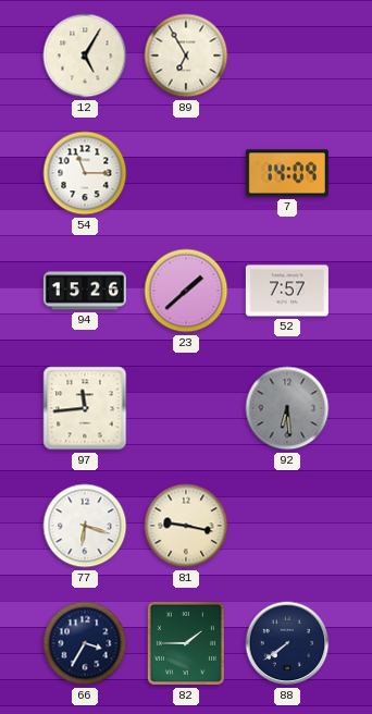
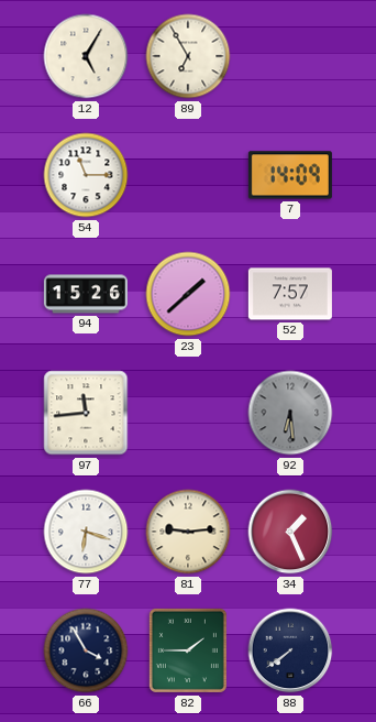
81: 9:17 -> 9:14 (188, 532)
34: none -> 1:26 (290, 532)
66: 3:35 -> 3:55 (86, 650)
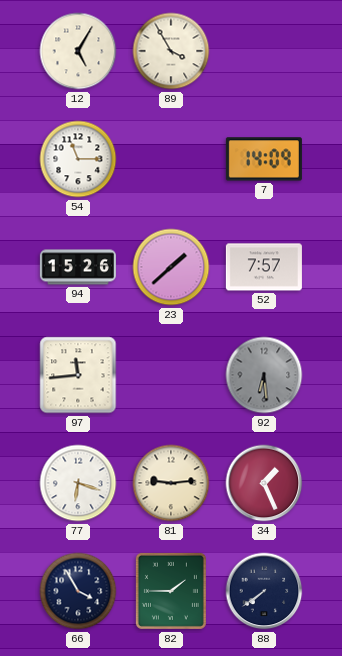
89: 6:55 -> 3:55 (171, 51)
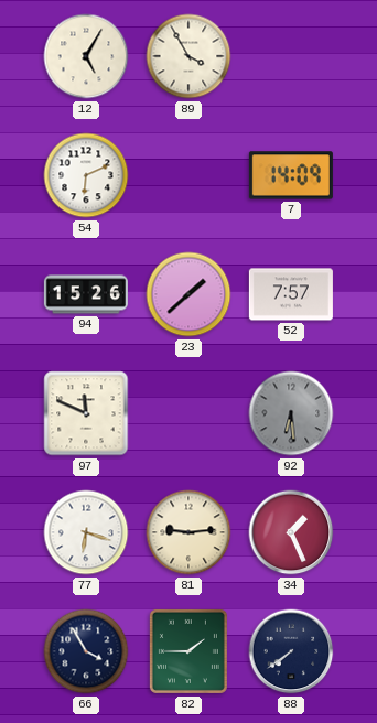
54: 11:15 -> 6:11 (86, 175)
97: 11:44 -> 11:49 (86, 413)
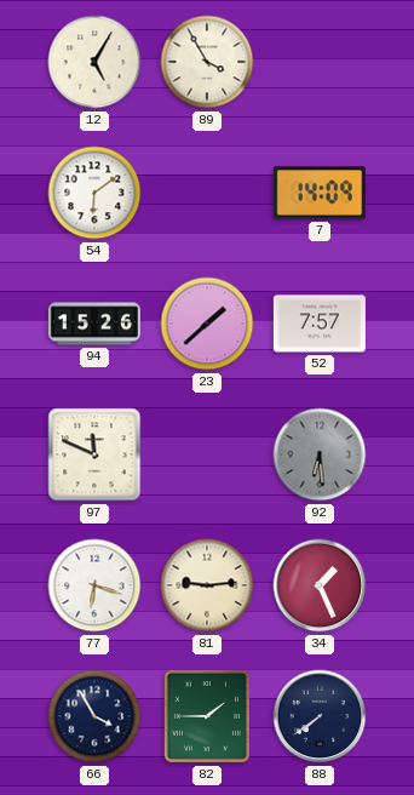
54: 6:11 -> 6:09 (94, 193)
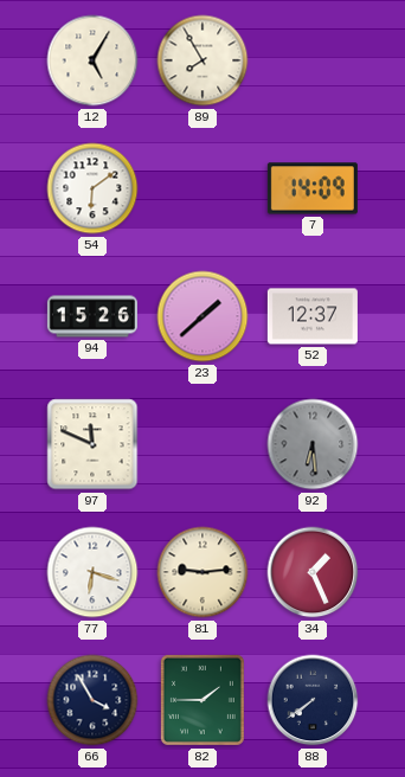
89: 3:55 -> 7:55 (202, 60)
52: 7:57 -> 12:37 (313, 316)
